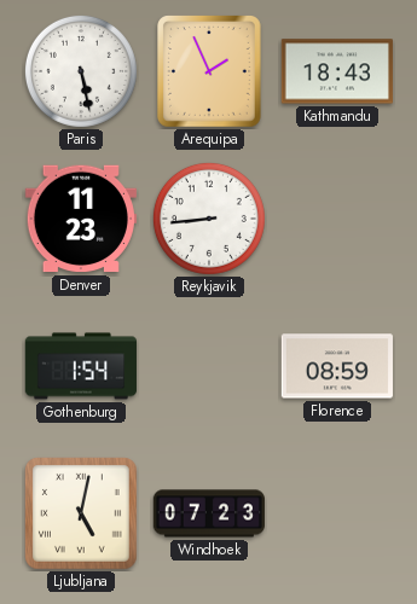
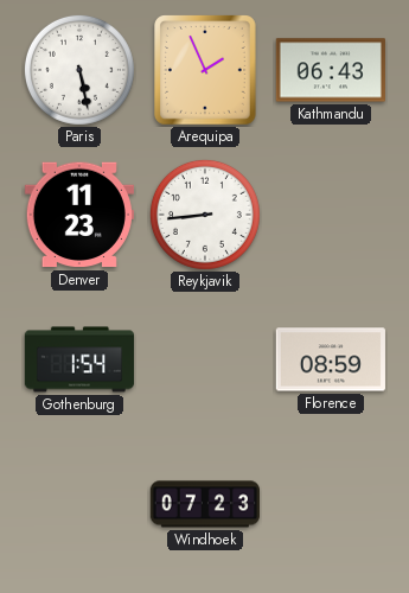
Kathmandu: 18:43 -> 06:43 (331, 70)
Ljubljana: 5:02 -> none (81, 513)
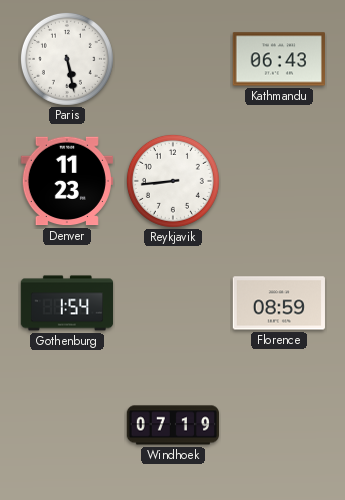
Arequipa: 1:56 -> none (206, 71)
Windhoek: 07:23 -> 07:19 (172, 425)
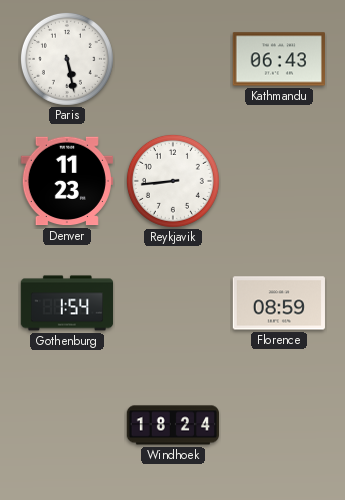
Windhoek: 07:19 -> 18:24 (172, 425)
